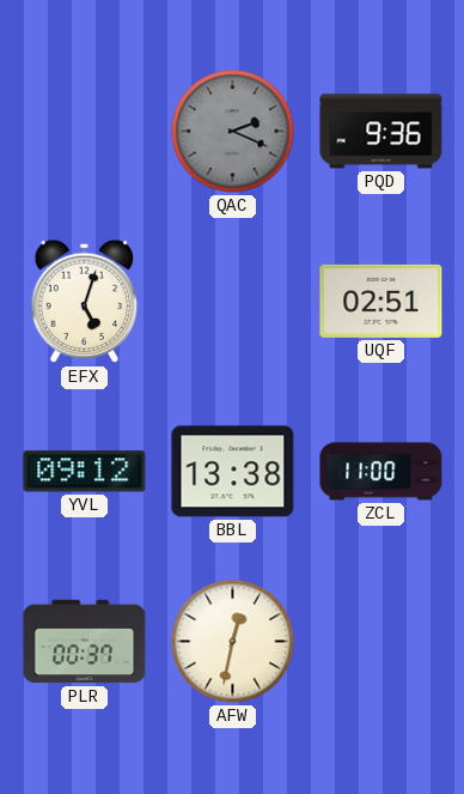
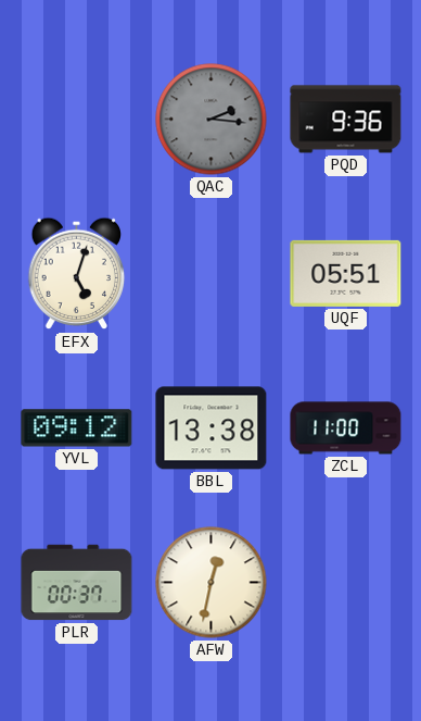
QAC: 2:19 -> 2:16 (212, 120)
UQF: 02:51 -> 05:51 (346, 273)
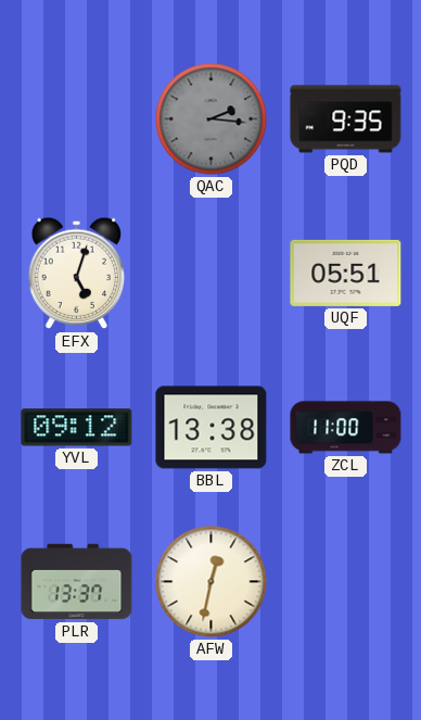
PQD: 9:36 -> 9:35 (346, 119)
PLR: 00:37 -> 13:37 (77, 582)
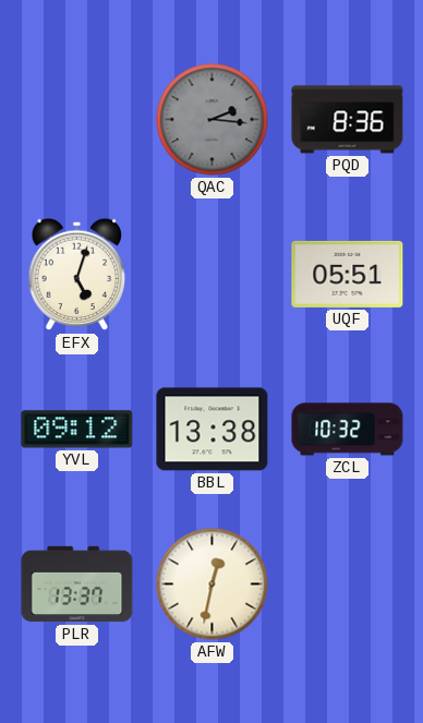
PQD: 9:35 -> 8:36 (348, 120)
ZCL: 11:00 -> 10:32 (348, 430)
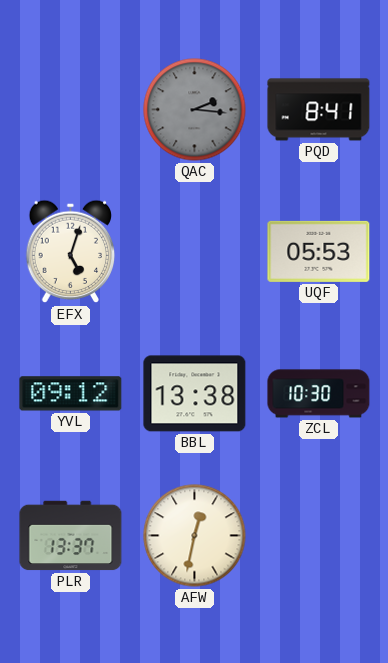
PQD: 8:36 -> 8:41 (319, 110)
UQF: 05:51 -> 05:53 (319, 251)
ZCL: 10:32 -> 10:30 (319, 394)
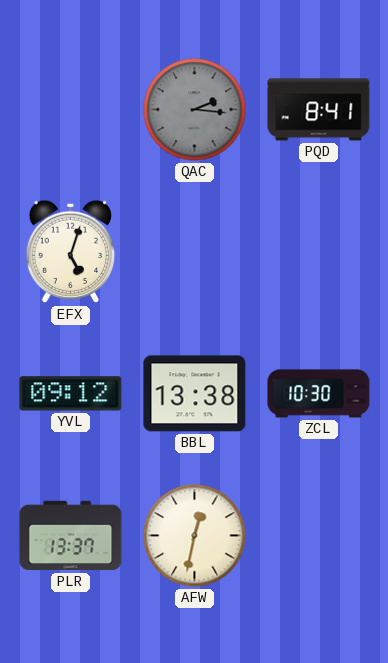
UQF: 05:53 -> none (319, 251)
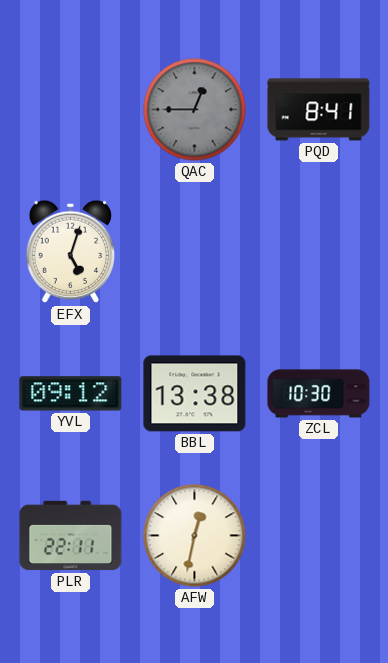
QAC: 2:16 -> 12:45 (195, 110)
PLR: 13:37 -> 22:11 (71, 536)
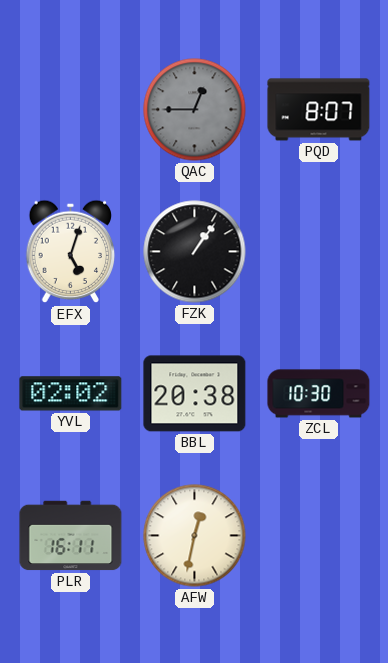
PQD: 8:41 -> 8:07 (319, 110)
FZK: none -> 1:06 (195, 252)
YVL: 09:12 -> 02:02 (71, 394)
BBL: 13:38 -> 20:38 (195, 394)
PLR: 22:11 -> 16:11 (71, 536)
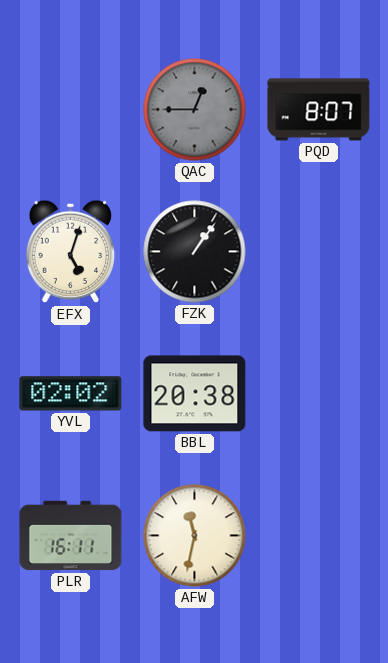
ZCL: 10:30 -> none (319, 394)
AFW: 12:32 -> 11:32 (195, 536)
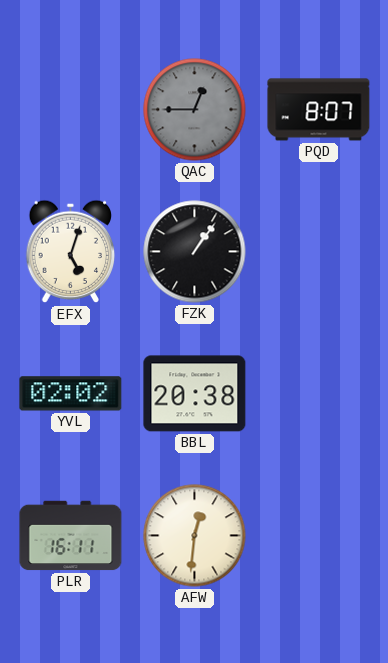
AFW: 11:32 -> 12:31 (195, 536)
